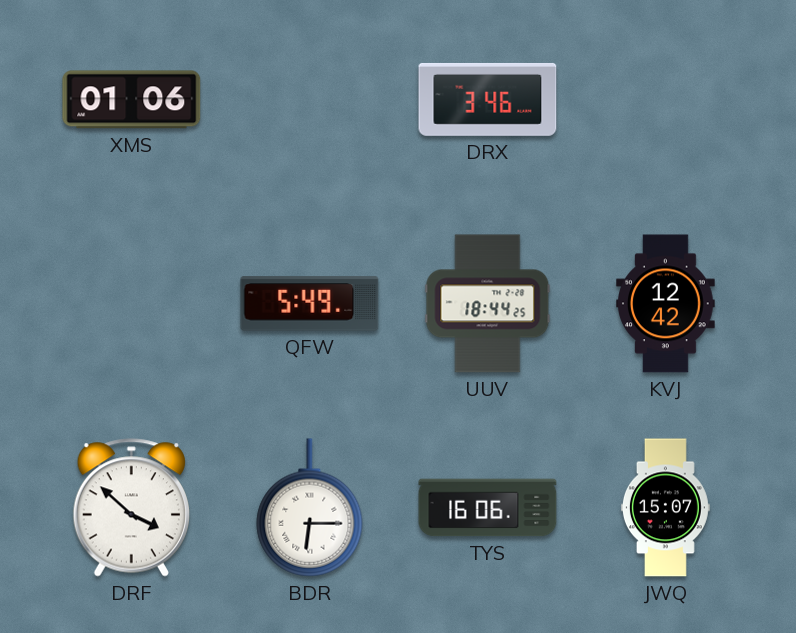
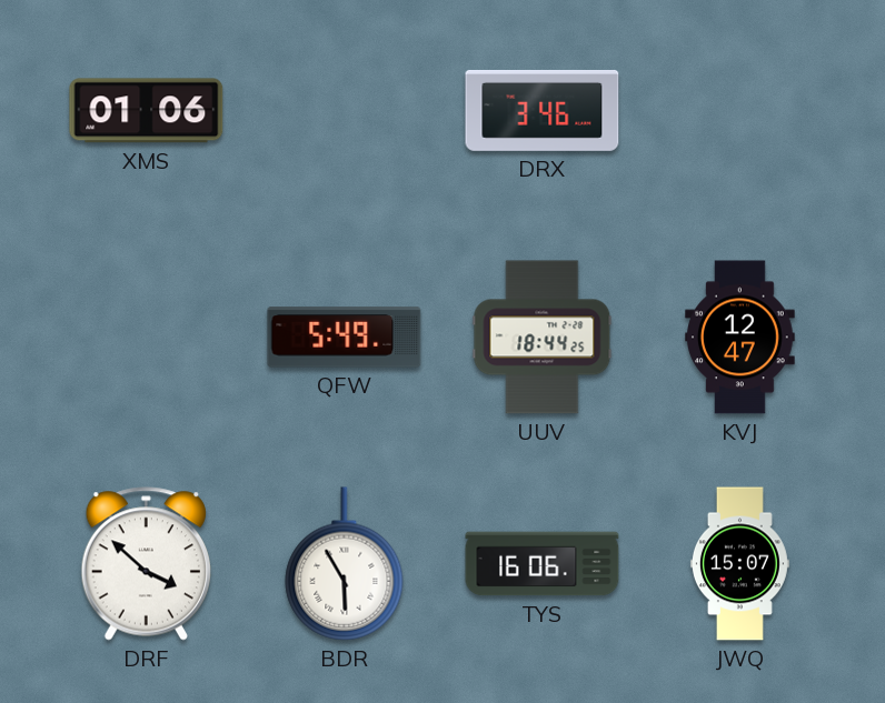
KVJ: 12:42 -> 12:47 (740, 338)
BDR: 6:15 -> 5:55 (345, 564)
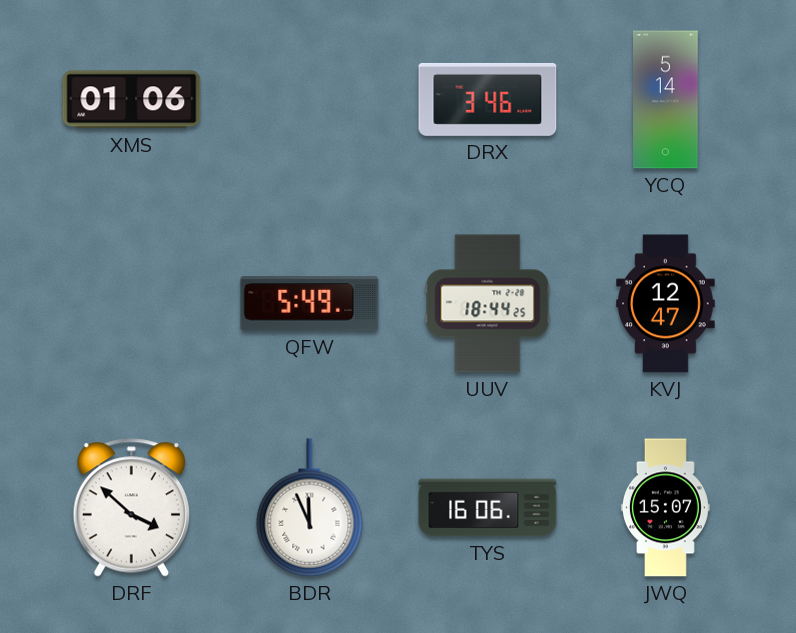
YCQ: none -> 5:14 (666, 100)
BDR: 5:55 -> 11:56 (310, 508)
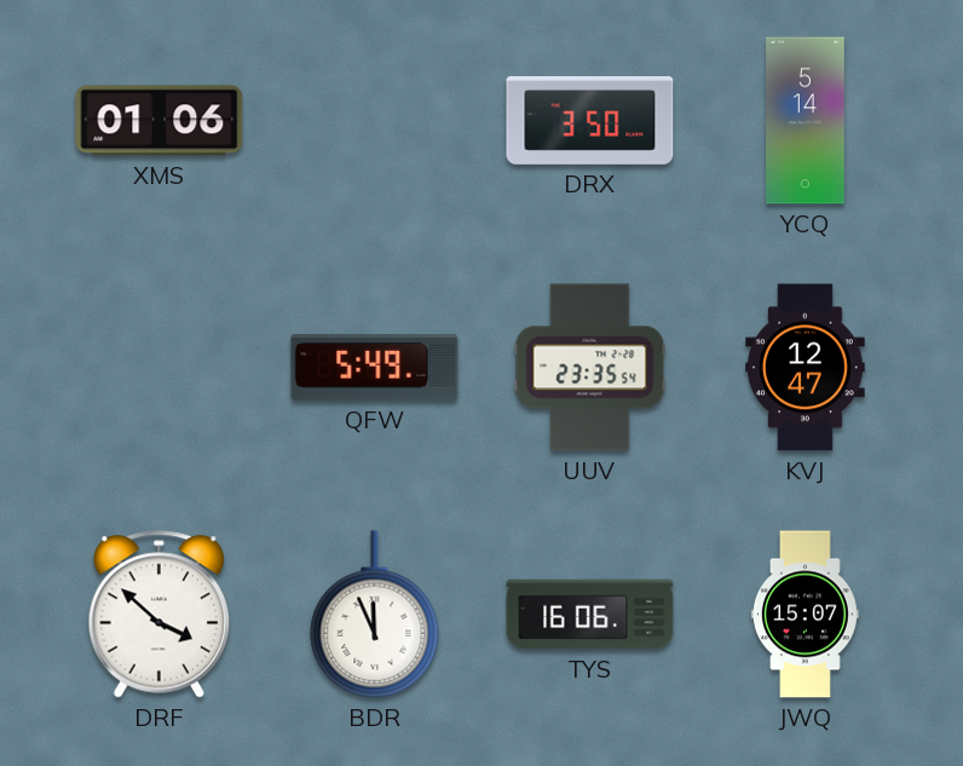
DRX: 3:46 -> 3:50 (590, 120)
UUV: 18:44 -> 23:35 (590, 368)
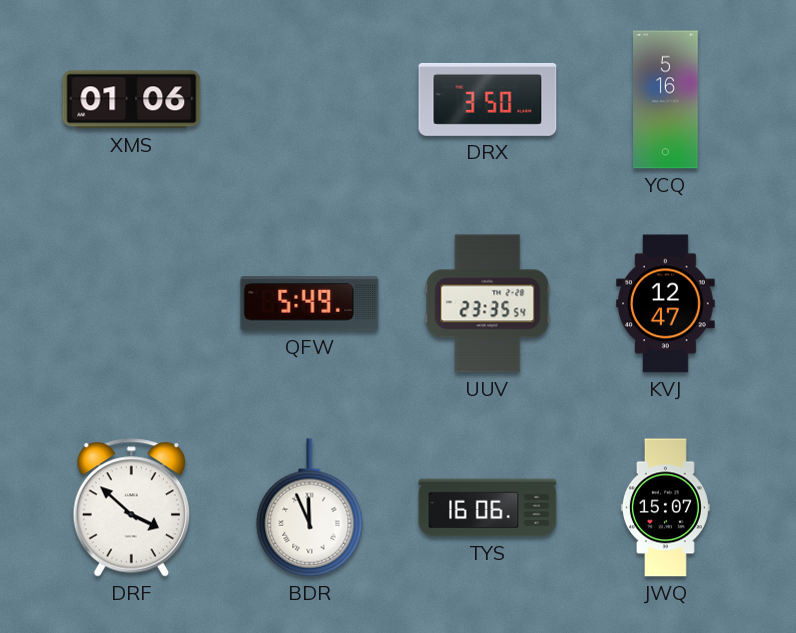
YCQ: 5:14 -> 5:16 (666, 100)
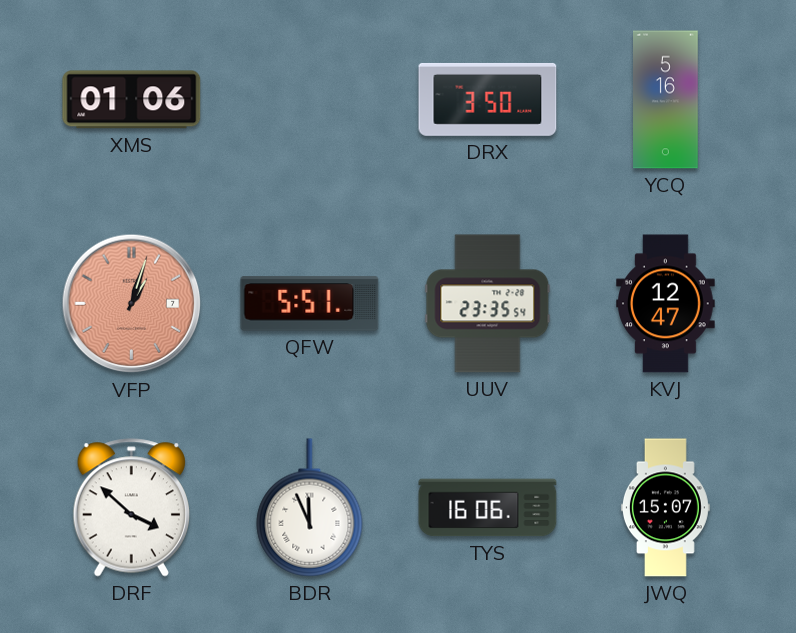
VFP: none -> 1:03 (132, 304)
QFW: 5:49 -> 5:51 (310, 304)
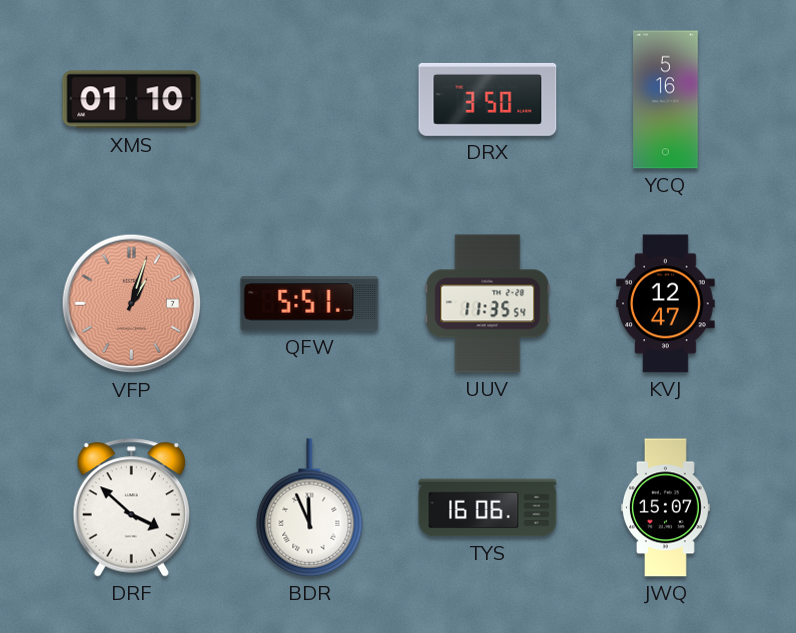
XMS: 01:06 -> 01:10 (132, 100)
UUV: 23:35 -> 11:35 (488, 304)
